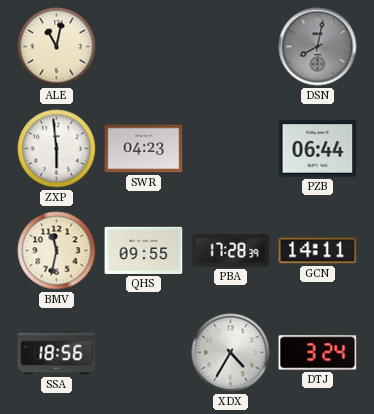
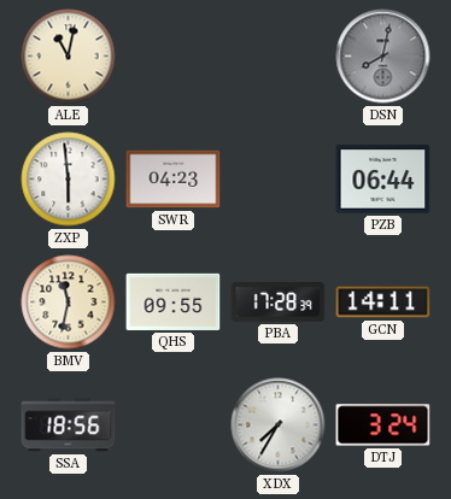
XDX: 4:35 -> 7:35 (279, 425)
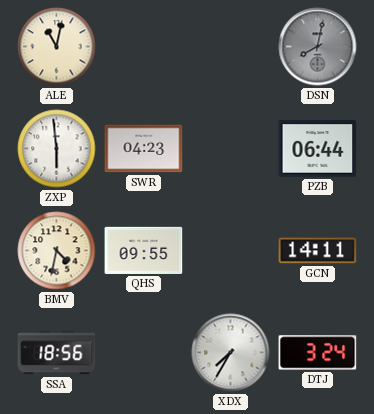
BMV: 11:32 -> 4:32 (57, 251)
PBA: 17:28 -> none (279, 303)
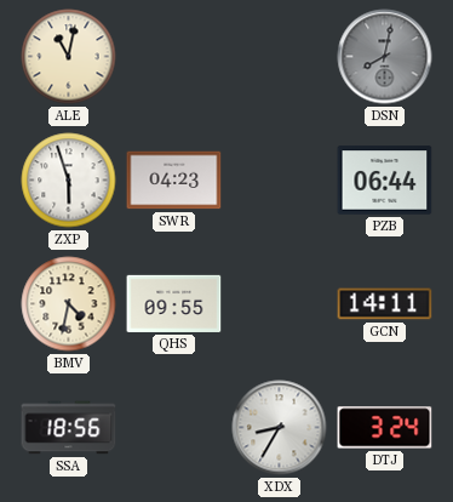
ZXP: 5:59 -> 5:57 (69, 181)
XDX: 7:35 -> 8:35 (280, 428)
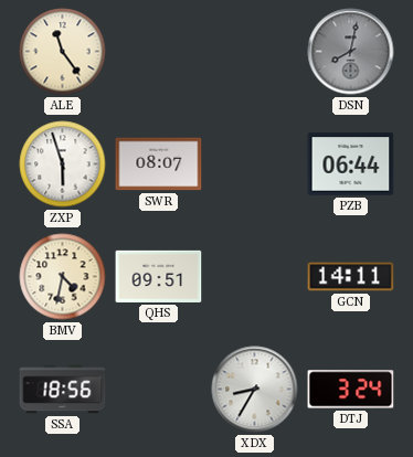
ALE: 11:02 -> 11:24 (63, 52)
SWR: 04:23 -> 08:07 (159, 164)
QHS: 09:55 -> 09:51 (159, 276)
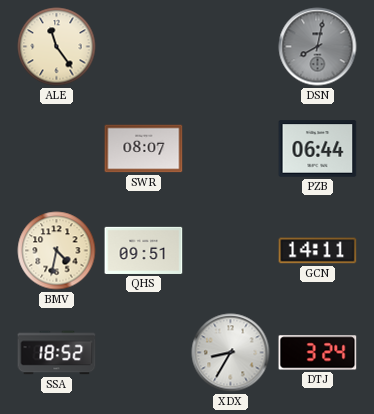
ZXP: 5:57 -> none (63, 164)
SSA: 18:56 -> 18:52 (57, 353)
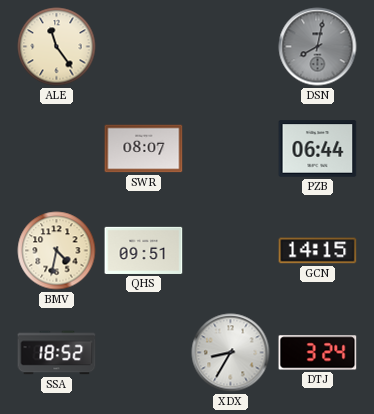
GCN: 14:11 -> 14:15 (318, 251)
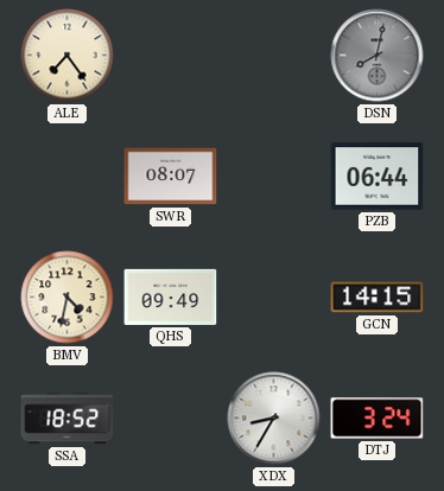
ALE: 11:24 -> 7:24 (68, 56)
QHS: 09:51 -> 09:49 (171, 296)
